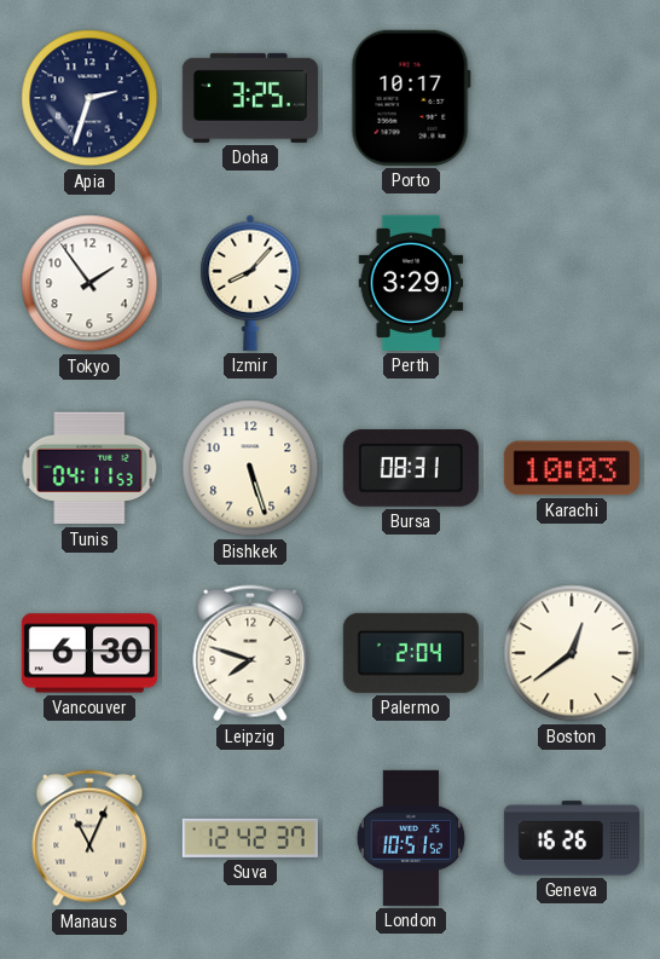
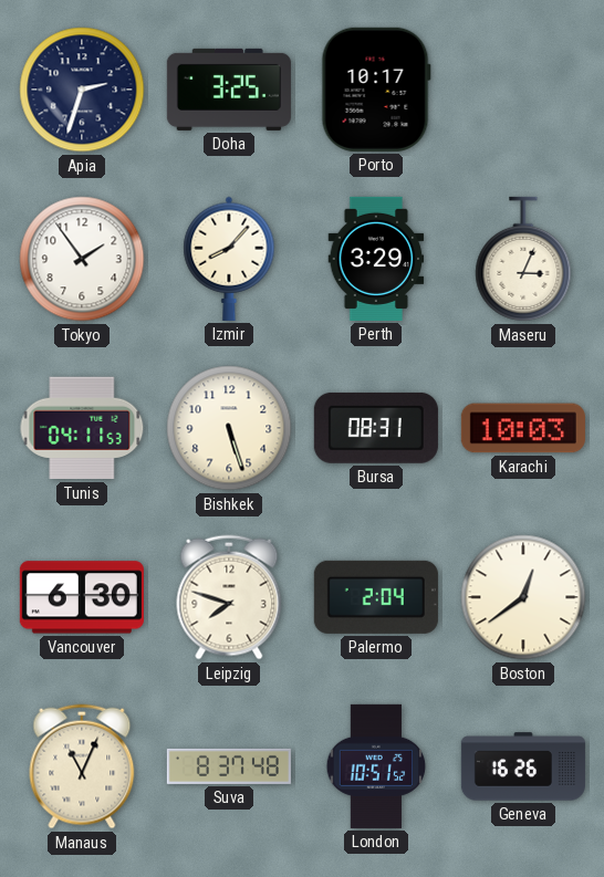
Maseru: none -> 3:04 (523, 259)
Suva: 12:42 -> 8:37 (229, 766)
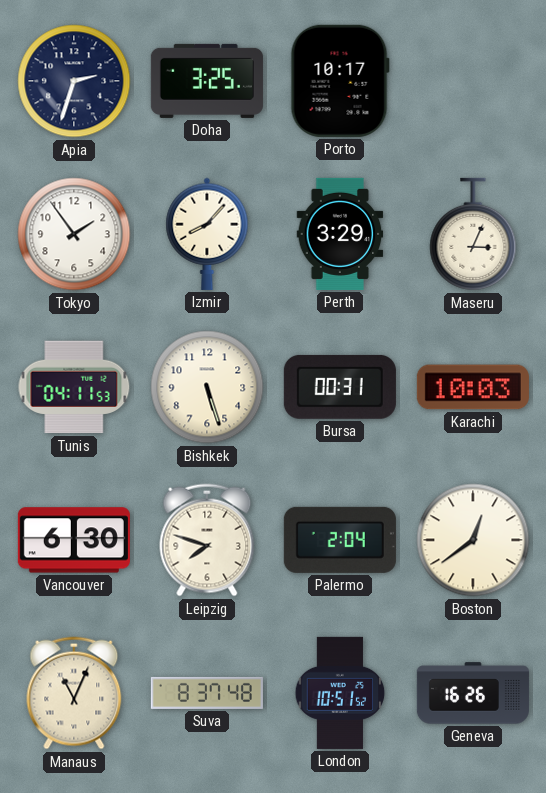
Bursa: 08:31 -> 00:31 (340, 387)
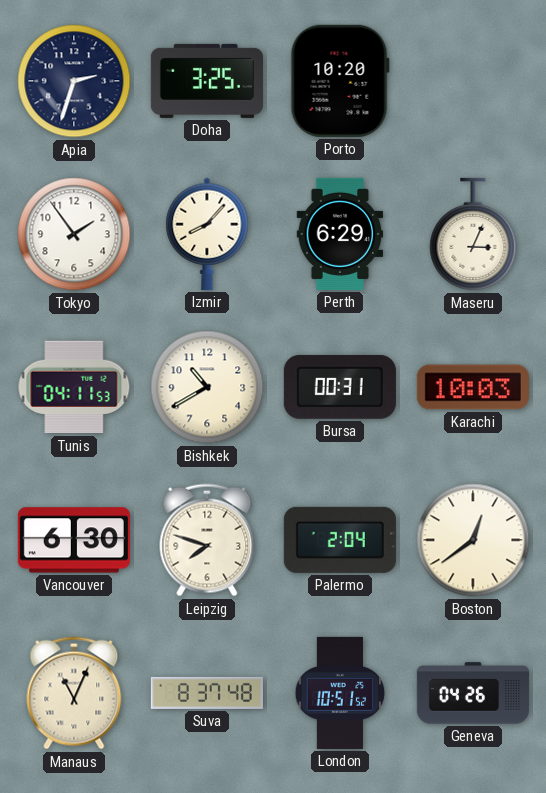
Porto: 10:17 -> 10:20 (340, 81)
Perth: 3:29 -> 6:29 (340, 234)
Bishkek: 5:27 -> 10:40 (207, 387)
Geneva: 16:26 -> 04:26 (473, 693)
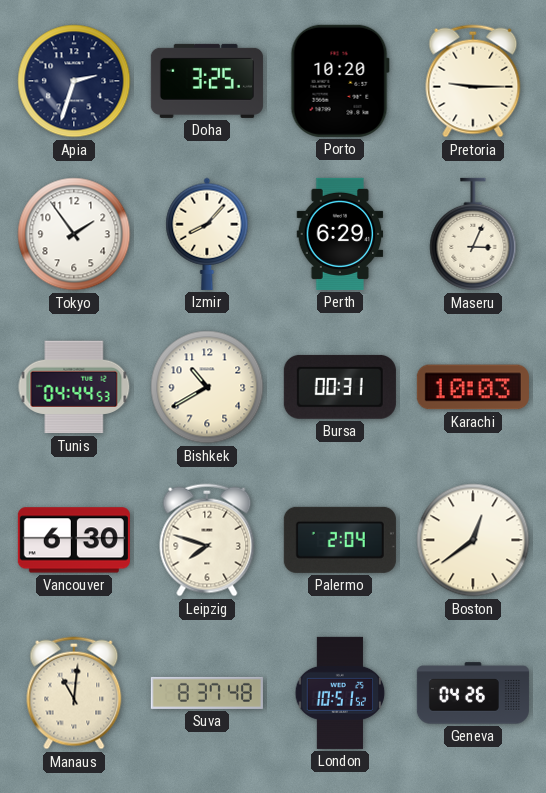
Pretoria: none -> 9:15 (473, 81)
Tunis: 04:11 -> 04:44 (74, 387)
Manaus: 11:04 -> 11:01 (74, 693)
